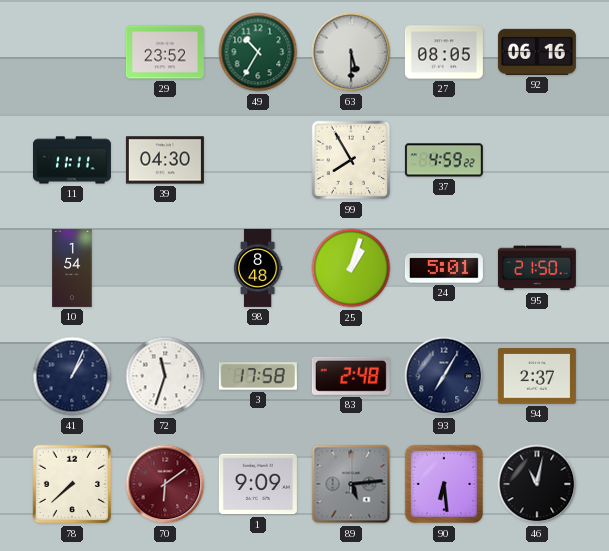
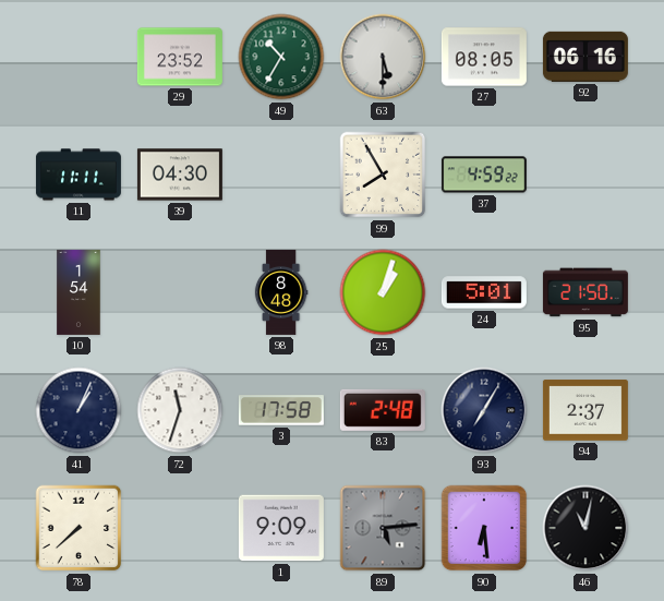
70: 6:09 -> none (165, 484)
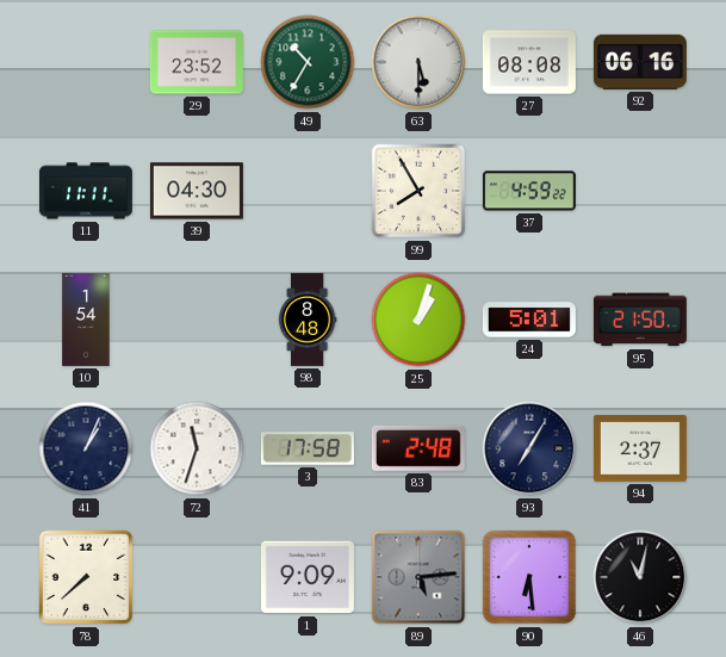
27: 08:05 -> 08:08 (529, 62)
